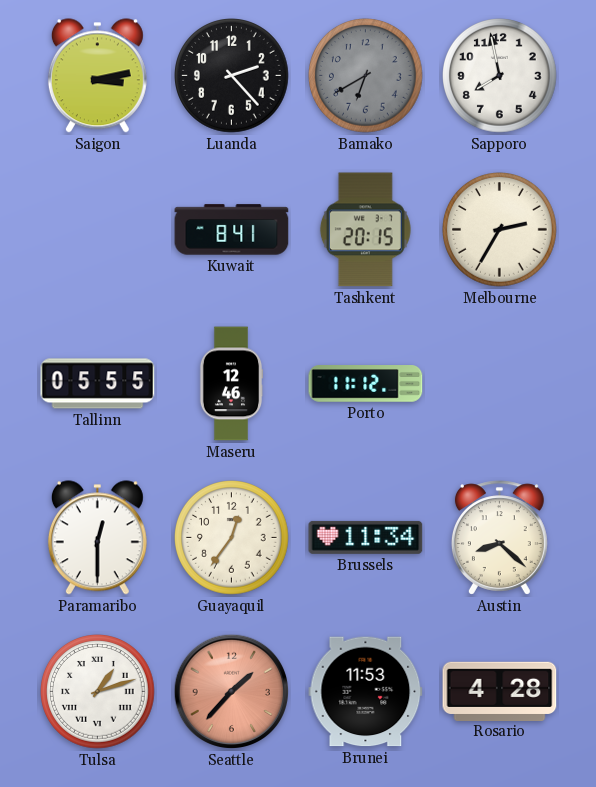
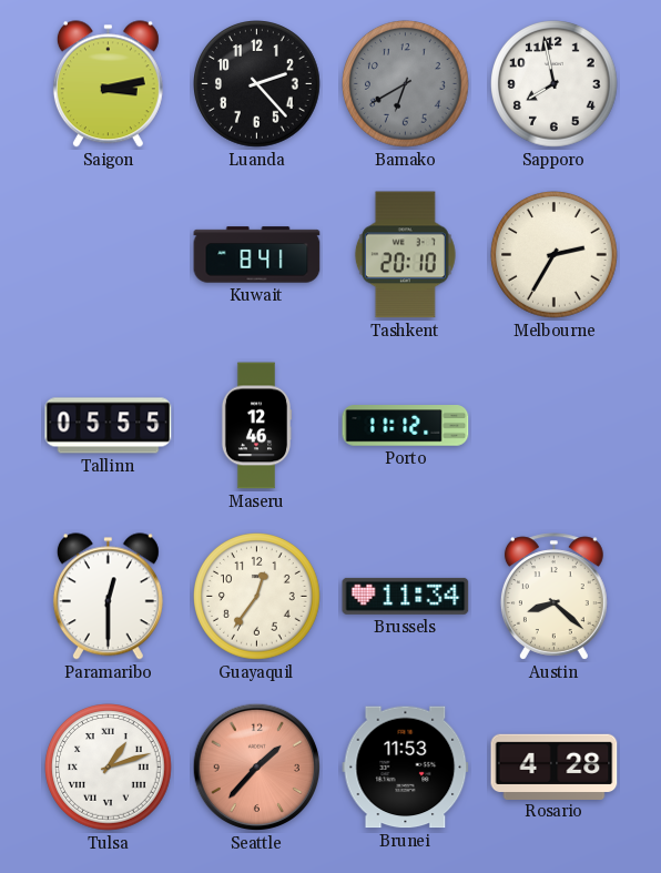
Tashkent: 20:15 -> 20:10 (405, 255)
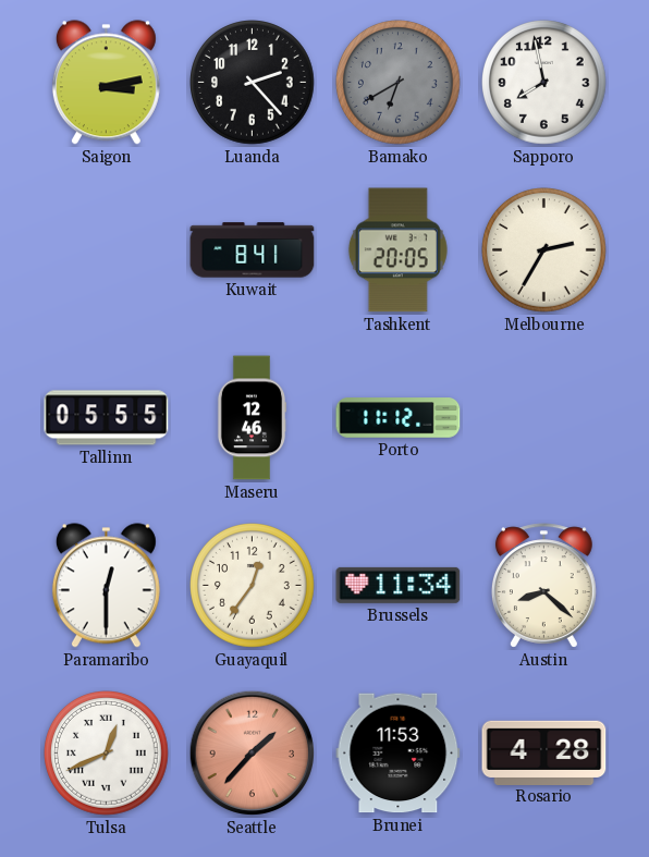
Tashkent: 20:10 -> 20:05 (397, 250)
Tulsa: 1:12 -> 12:41 (107, 754)
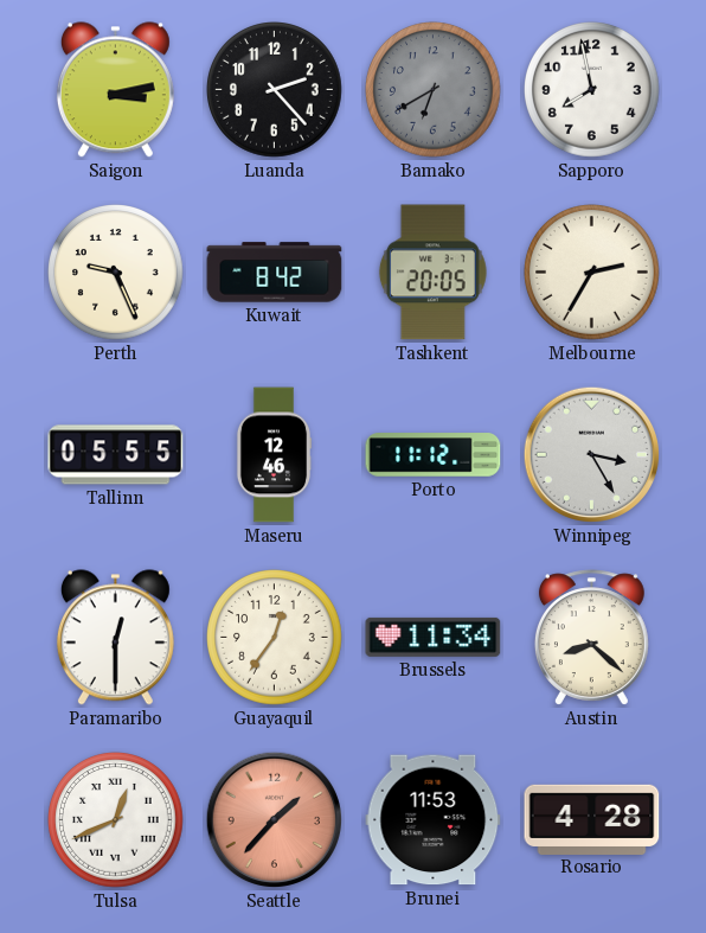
Perth: none -> 9:26 (116, 273)
Kuwait: 8:41 -> 8:42 (275, 273)
Winnipeg: none -> 3:25 (592, 455)
